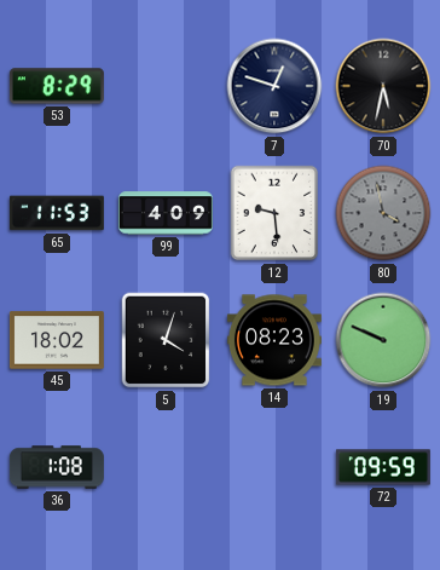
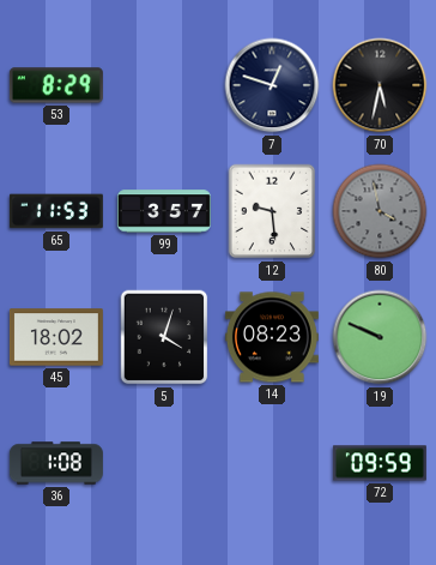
99: 4:09 -> 3:57 (164, 211)
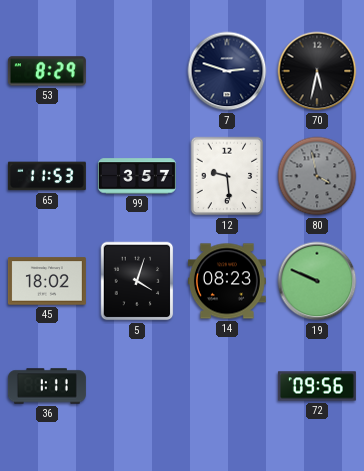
7: 12:48 -> 2:48 (227, 71)
36: 1:08 -> 1:11 (47, 386)
72: 09:59 -> 09:56 (317, 386)
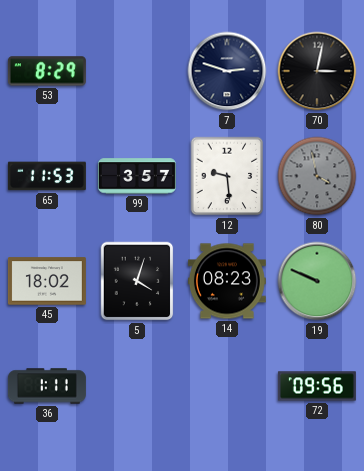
70: 5:32 -> 3:02 (317, 71)
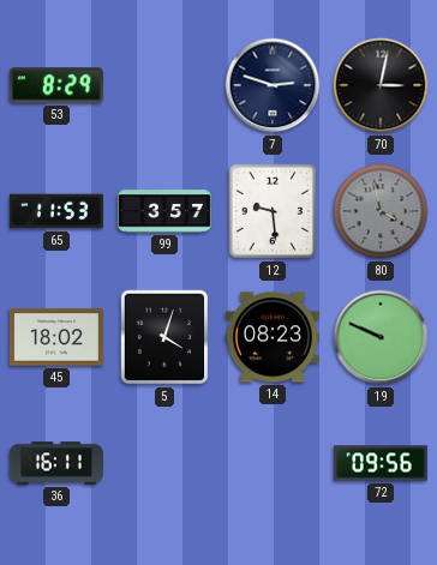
36: 1:11 -> 16:11 (56, 463)
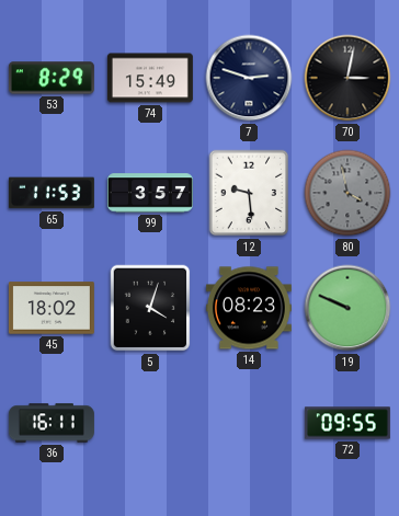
74: none -> 15:49 (150, 78)
72: 09:56 -> 09:55 (347, 423)
